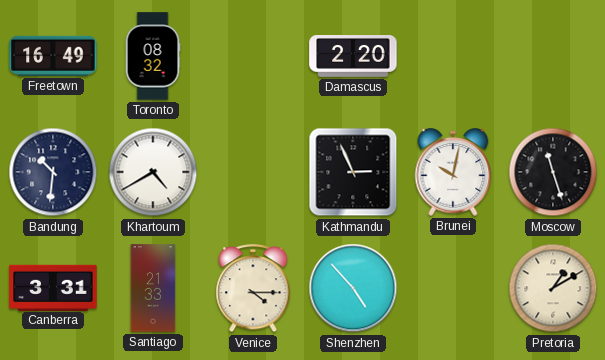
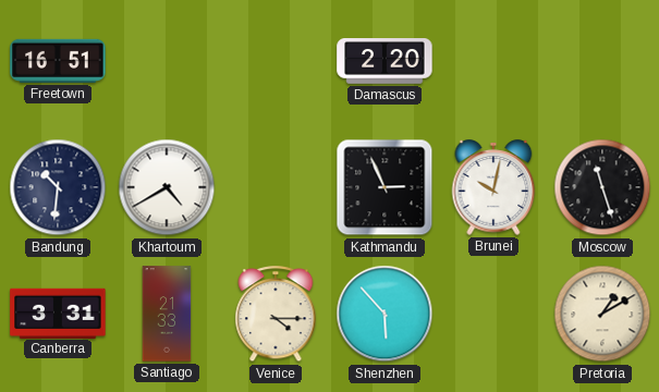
Freetown: 16:49 -> 16:51 (58, 61)
Toronto: 08:32 -> none (153, 56)
Shenzhen: 4:53 -> 5:53 (385, 314)
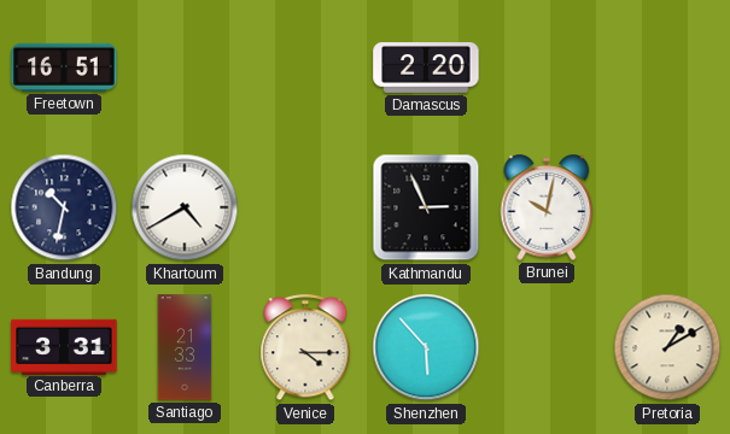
Bandung: 10:31 -> 10:32 (64, 207)
Moscow: 11:27 -> none (602, 187)
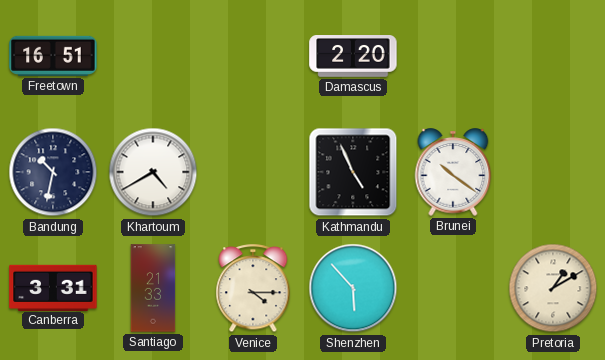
Kathmandu: 2:56 -> 4:56 (353, 172)
Brunei: 10:02 -> 10:21 (453, 172)
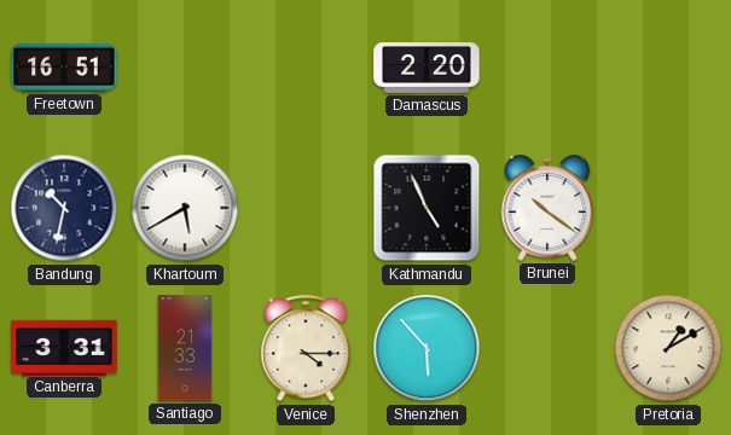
Khartoum: 4:40 -> 5:40 (185, 208)
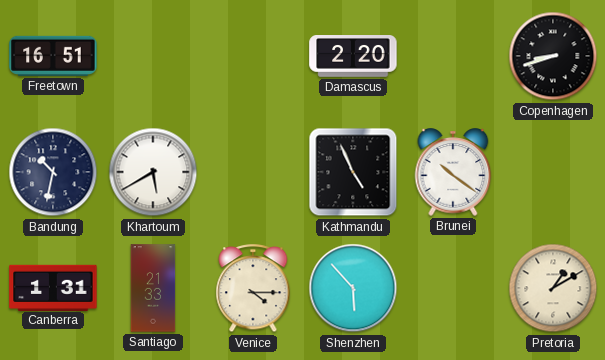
Copenhagen: none -> 8:42 (553, 56)
Canberra: 3:31 -> 1:31 (53, 287)
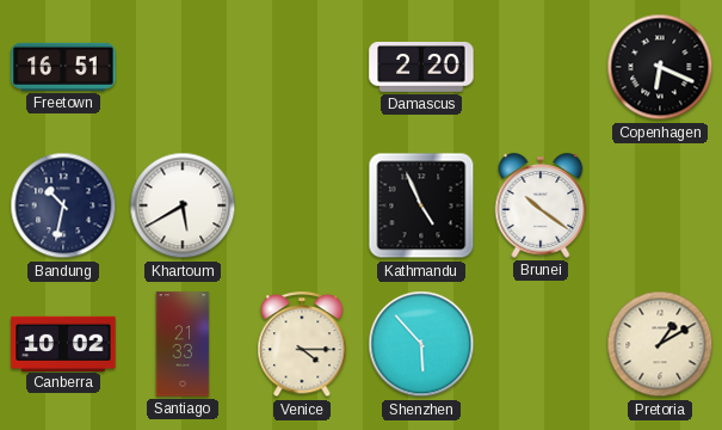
Copenhagen: 8:42 -> 6:19 (660, 67)
Canberra: 1:31 -> 10:02 (63, 343)
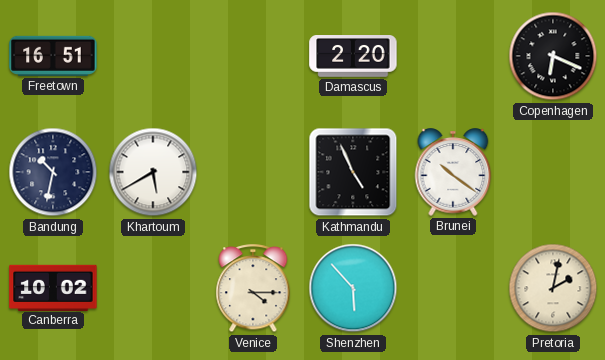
Santiago: 21:33 -> none (183, 344)
Pretoria: 1:10 -> 2:02 (553, 288)
